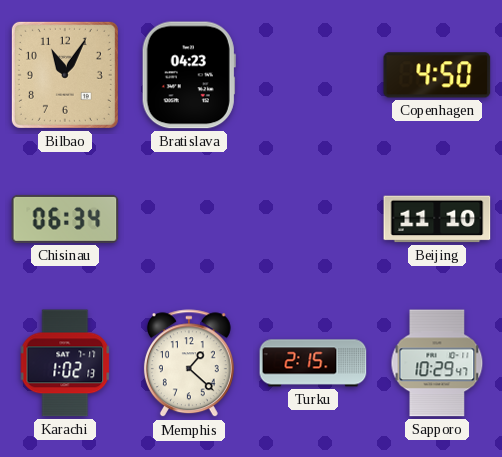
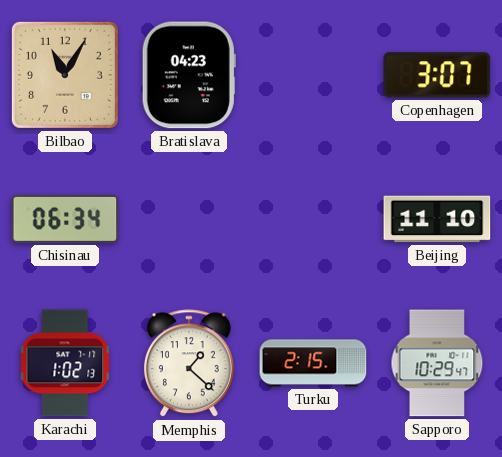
Copenhagen: 4:50 -> 3:07 (437, 75)
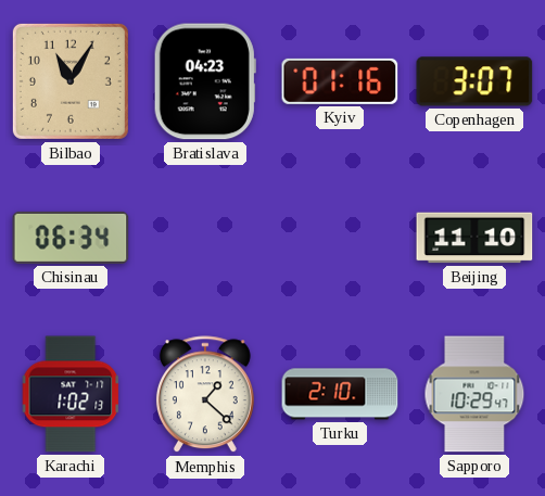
Kyiv: none -> 01:16 (340, 81)
Turku: 2:15 -> 2:10 (340, 394)
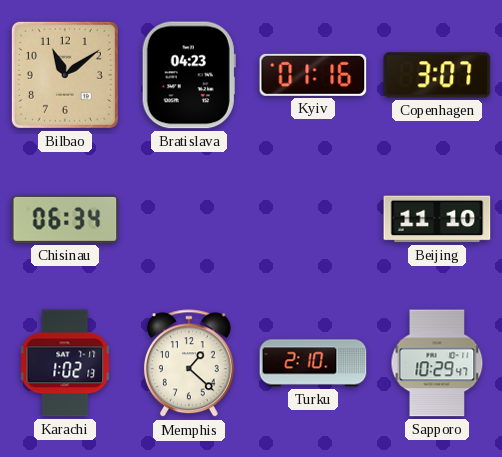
Bilbao: 11:05 -> 11:09 (65, 75)
